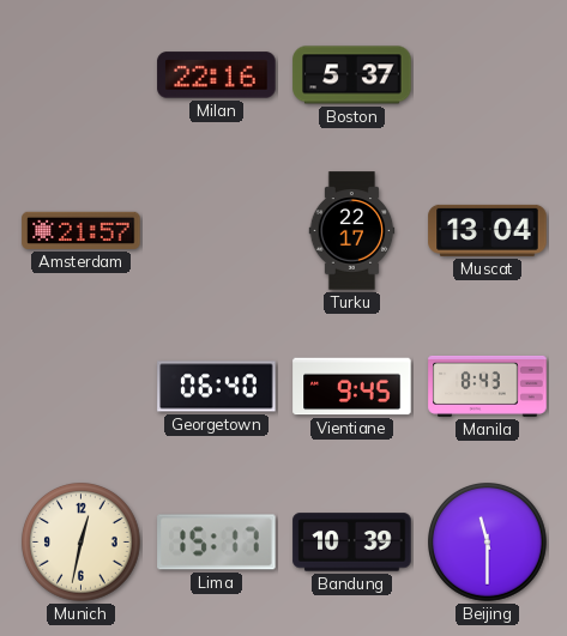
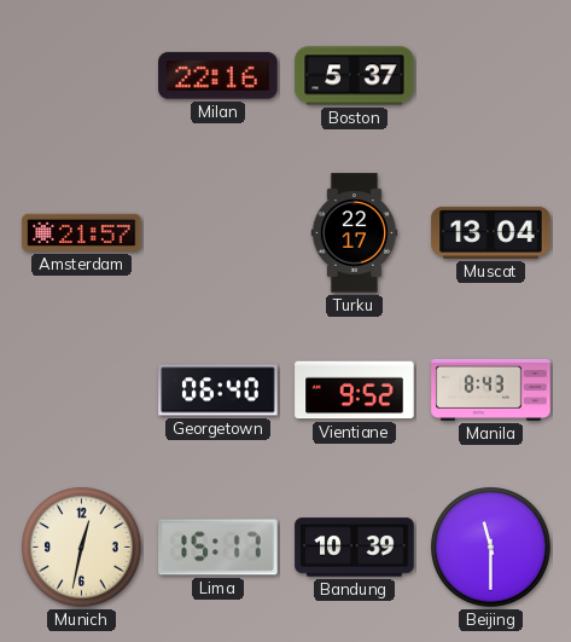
Vientiane: 9:45 -> 9:52 (355, 391)
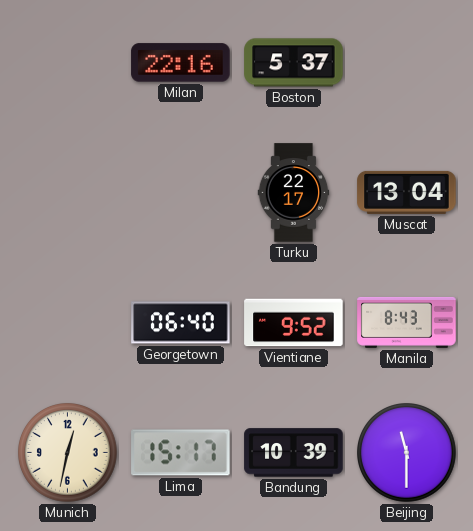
Amsterdam: 21:57 -> none (82, 232)
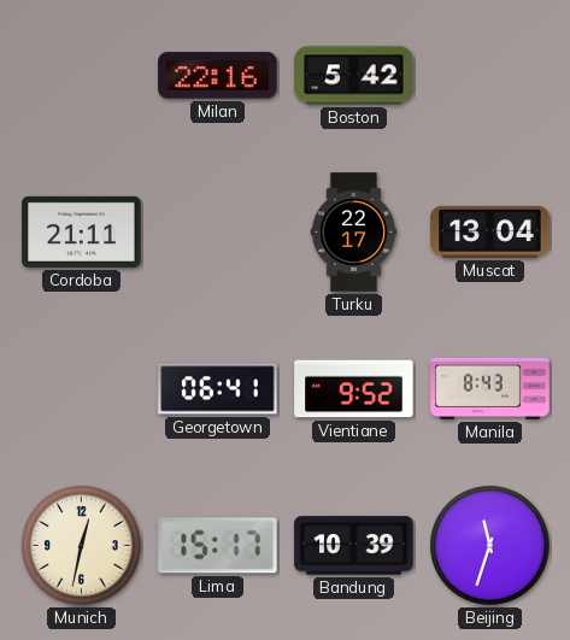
Boston: 5:37 -> 5:42 (354, 76)
Cordoba: none -> 21:11 (82, 231)
Georgetown: 06:40 -> 06:41 (218, 389)
Beijing: 11:30 -> 11:33 (490, 546)
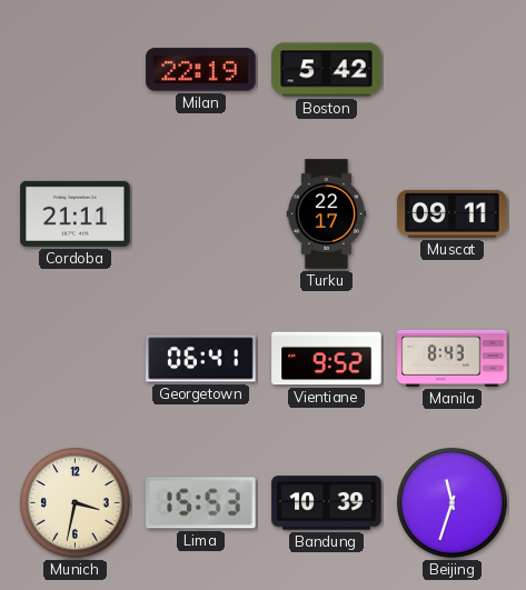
Milan: 22:16 -> 22:19 (201, 70)
Muscat: 13:04 -> 09:11 (453, 213)
Munich: 12:32 -> 3:32 (76, 503)
Lima: 15:17 -> 15:53 (201, 503)
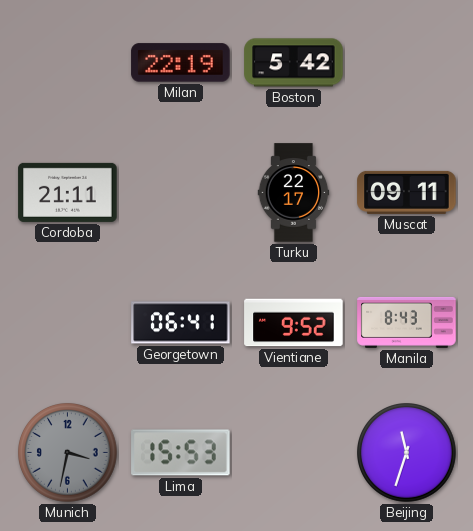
Munich dial: cream -> grey (68, 453)
Bandung: 10:39 -> none (327, 503)
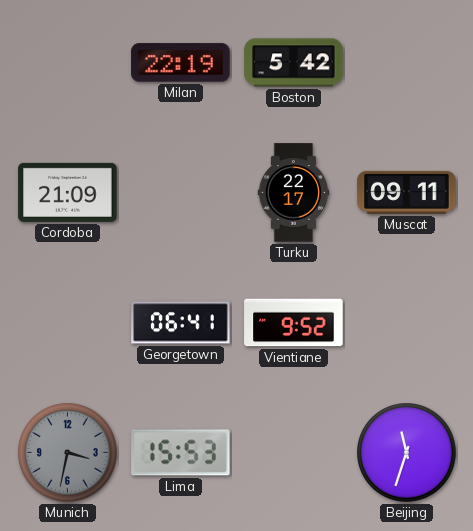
Cordoba: 21:11 -> 21:09 (68, 192)
Manila: 8:43 -> none (407, 322)
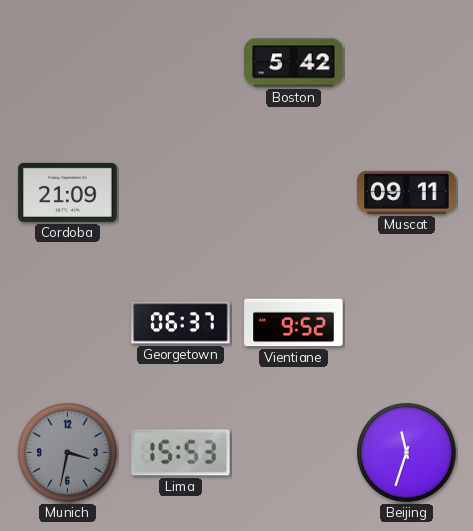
Milan: 22:19 -> none (181, 63)
Turku: 22:17 -> none (294, 193)
Georgetown: 06:41 -> 06:37 (181, 323)
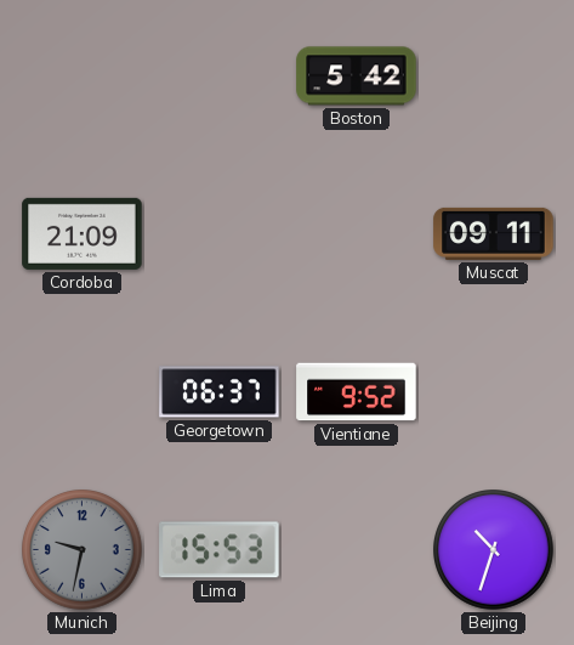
Munich: 3:32 -> 9:32 (83, 550)
Beijing: 11:33 -> 10:33 (494, 550)
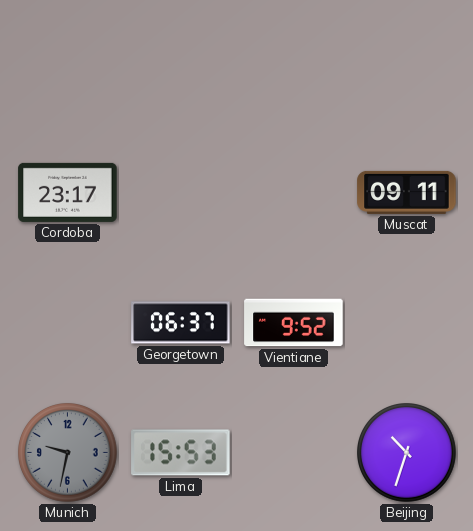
Boston: 5:42 -> none (357, 77)
Cordoba: 21:09 -> 23:17 (68, 192)
